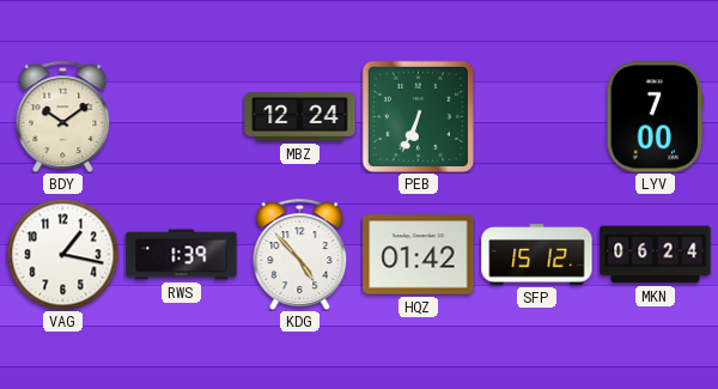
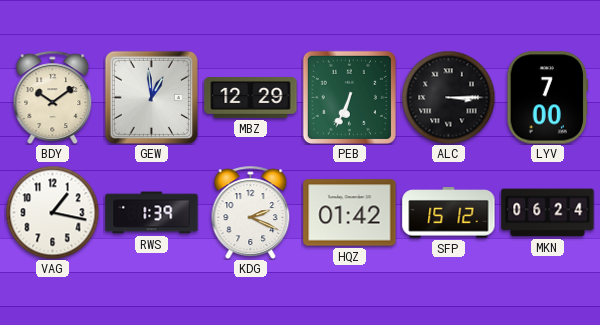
GEW: none -> 12:59 (151, 97)
MBZ: 12:24 -> 12:29 (251, 98)
ALC: none -> 3:15 (448, 97)
KDG: 4:53 -> 2:19 (251, 212)
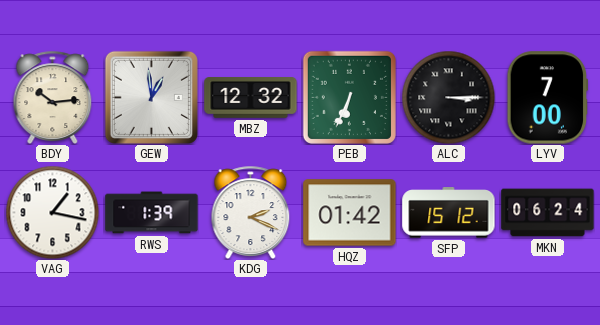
BDY: 10:09 -> 10:14 (53, 97)
MBZ: 12:29 -> 12:32 (251, 98)
